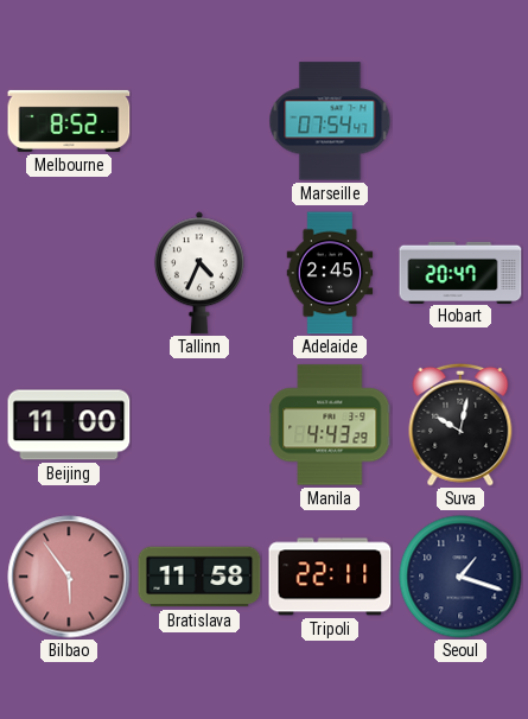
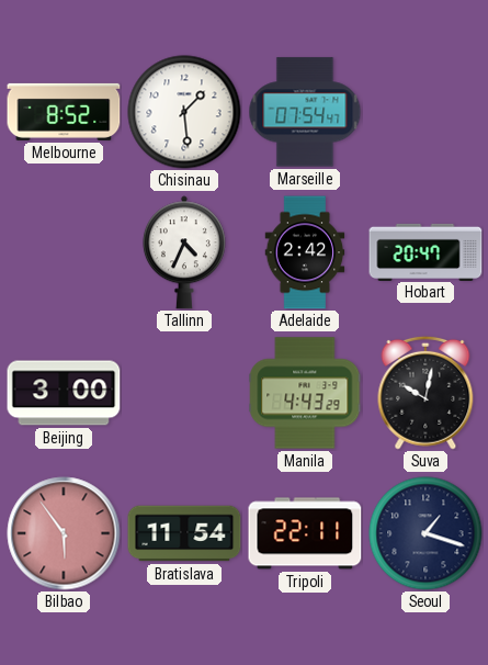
Chisinau: none -> 1:29 (184, 112)
Adelaide: 2:45 -> 2:42 (305, 252)
Beijing: 11:00 -> 3:00 (64, 393)
Bratislava: 11:58 -> 11:54 (184, 533)
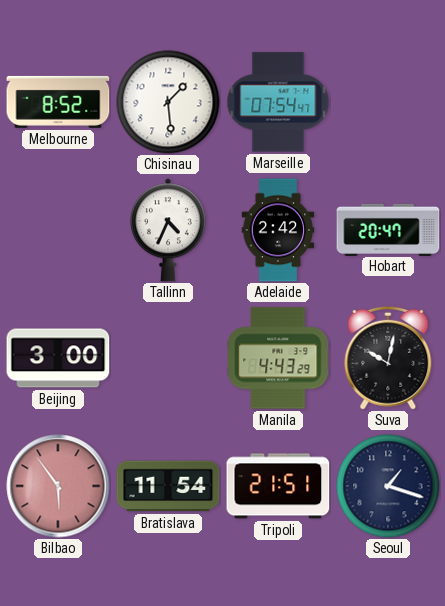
Tripoli: 22:11 -> 21:51 (278, 486)
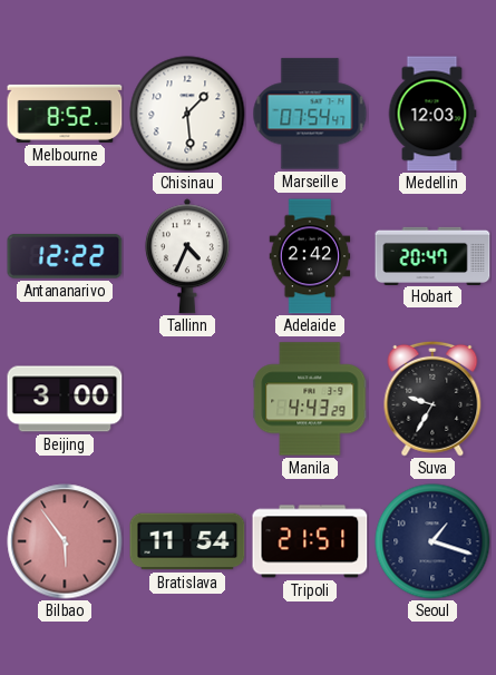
Medellin: none -> 12:03 (432, 114)
Antananarivo: none -> 12:22 (65, 256)
Suva: 10:02 -> 9:35 (432, 399)
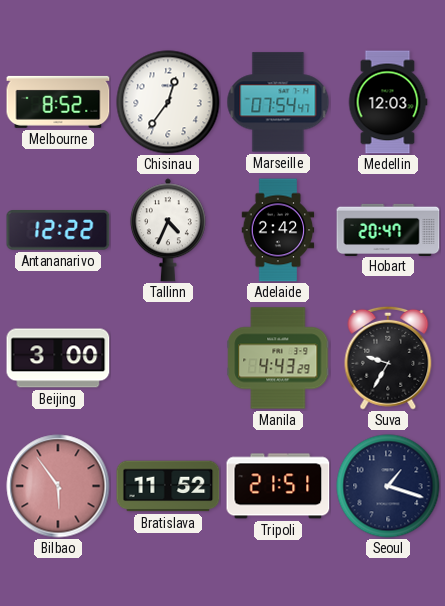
Chisinau: 1:29 -> 12:36 (168, 102)
Bratislava: 11:54 -> 11:52 (168, 486)
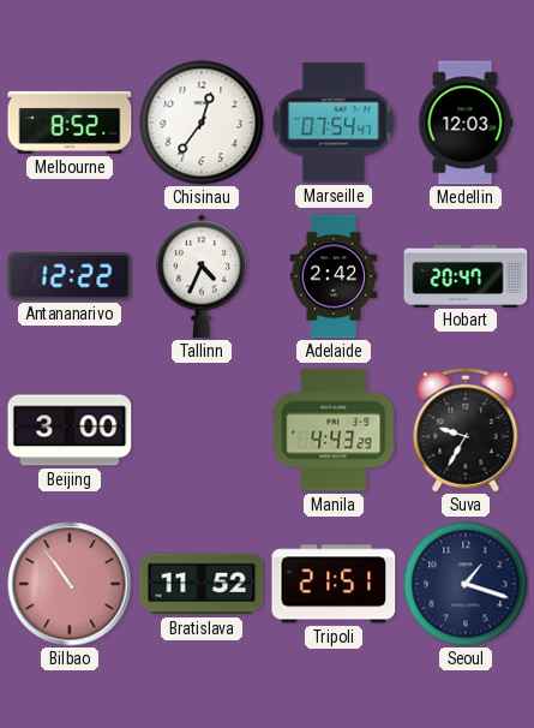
Bilbao: 5:54 -> 10:54 (70, 584)
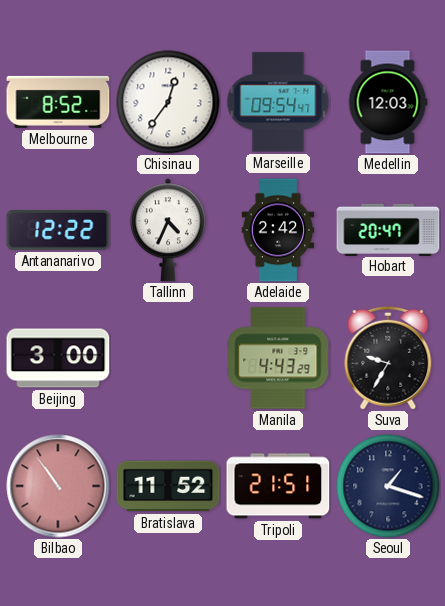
Marseille: 07:54 -> 09:54 (278, 102)
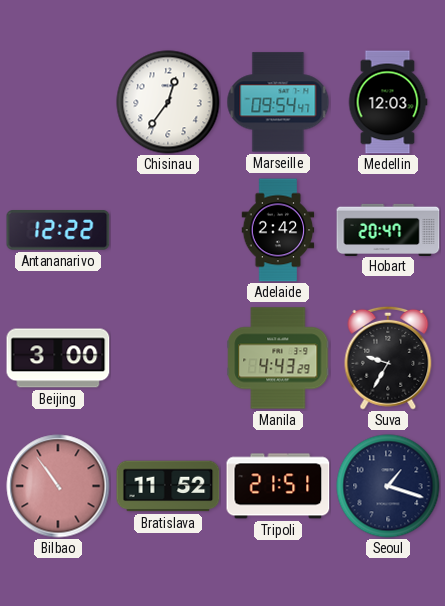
Melbourne: 8:52 -> none (58, 102)
Tallinn: 4:34 -> none (168, 230)
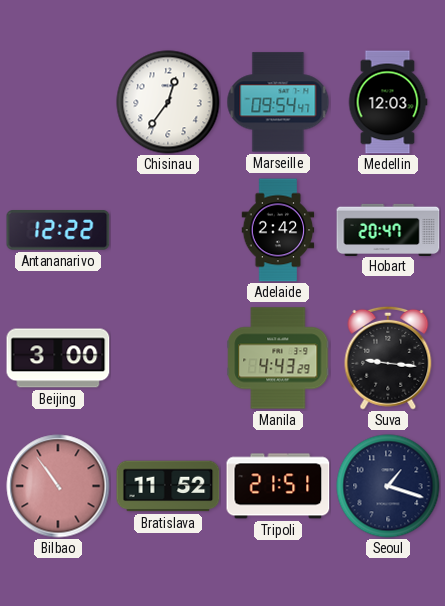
Suva: 9:35 -> 9:16 (388, 358)
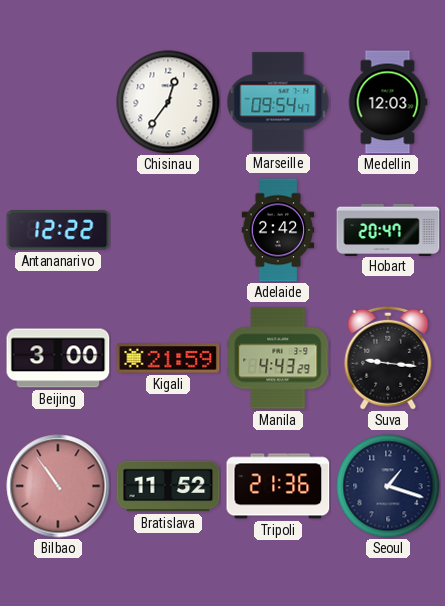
Kigali: none -> 21:59 (168, 358)
Tripoli: 21:51 -> 21:36 (278, 486)
